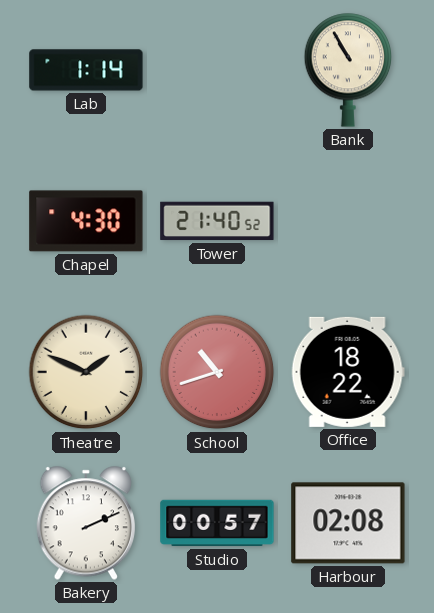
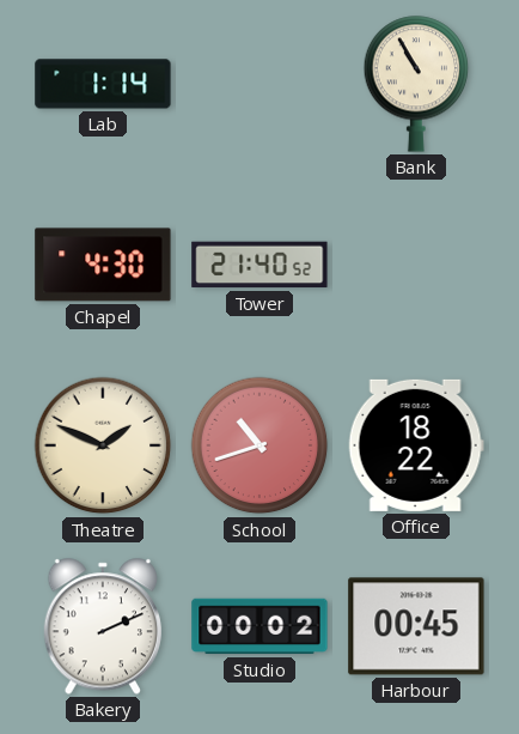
Studio: 00:57 -> 00:02 (259, 626)
Harbour: 02:08 -> 00:45 (416, 626)
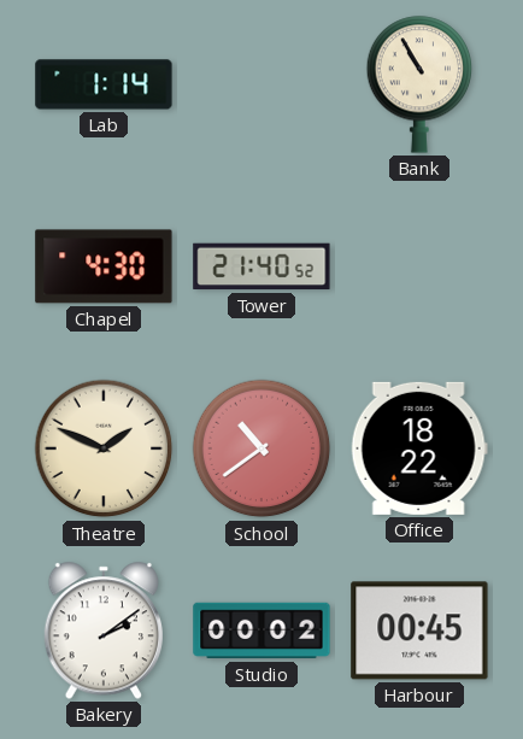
School: 10:42 -> 10:39 (261, 448)
Bakery: 2:11 -> 2:09 (102, 631)
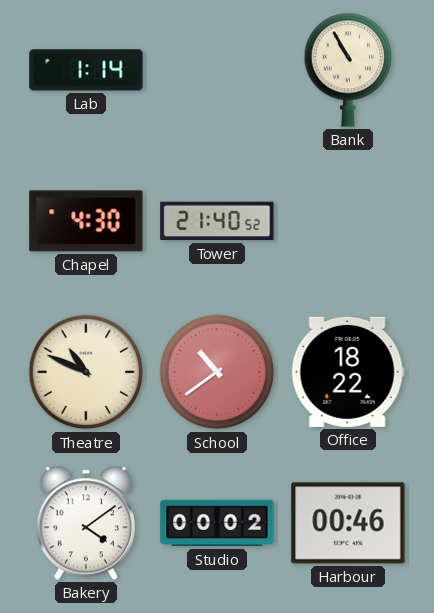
Theatre: 1:49 -> 10:49 (86, 372)
Bakery: 2:09 -> 4:09 (85, 523)
Harbour: 00:45 -> 00:46 (348, 523)
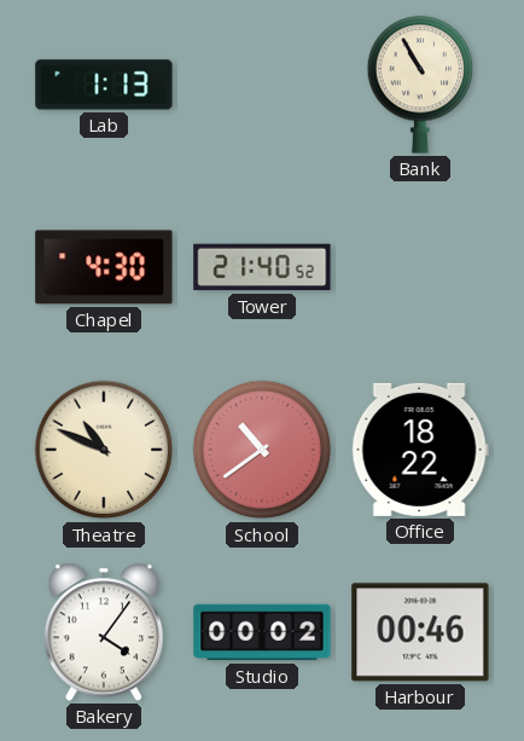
Lab: 1:14 -> 1:13 (104, 85)
Bakery: 4:09 -> 4:06 (103, 632)
